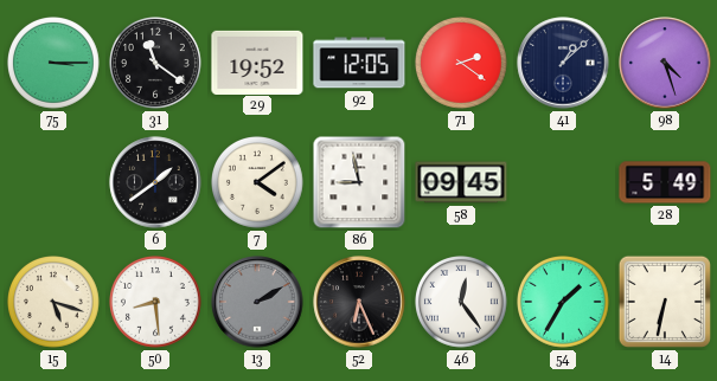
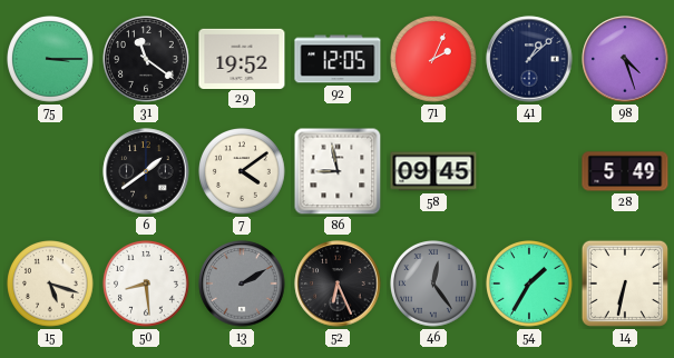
71: 2:21 -> 2:04 (434, 60)
46 dial: white -> grey (434, 285)
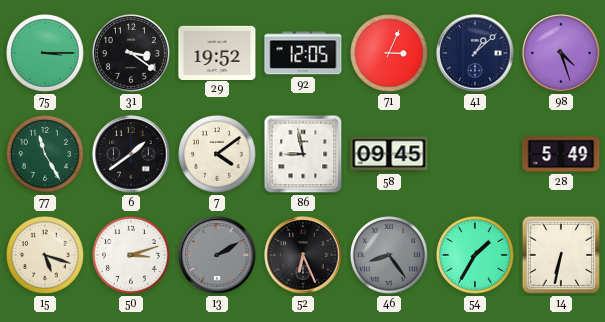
31: 11:21 -> 3:21 (132, 54)
71: 2:04 -> 3:04 (390, 54)
77: none -> 11:25 (46, 155)
50: 8:29 -> 3:12 (132, 256)
46: 12:24 -> 8:24 (390, 256)
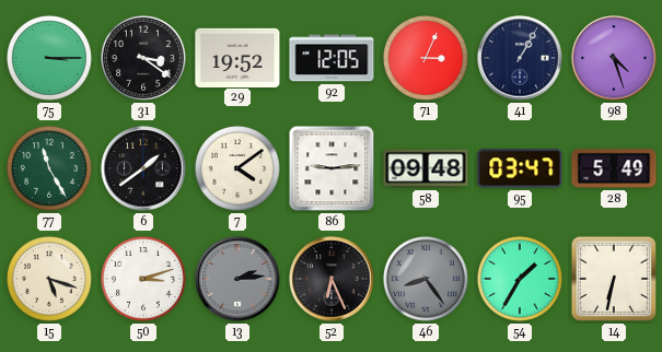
41: 1:08 -> 1:05 (520, 58)
86: 8:58 -> 9:14 (332, 168)
58: 09:45 -> 09:48 (426, 168)
95: none -> 03:47 (520, 168)
13: 2:10 -> 2:14 (237, 279)
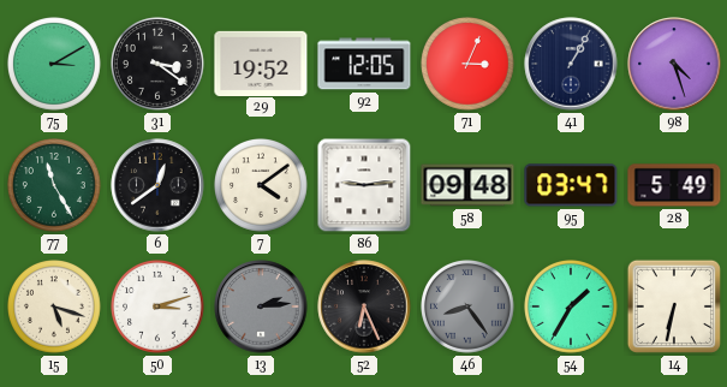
75: 3:15 -> 3:10 (55, 65)
6: 1:39 -> 12:39 (157, 185)
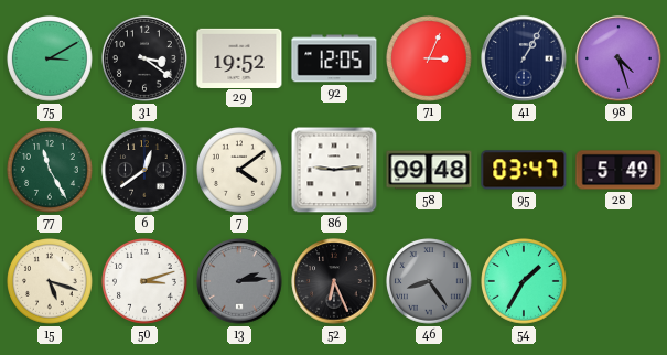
14: 6:32 -> none (674, 306)
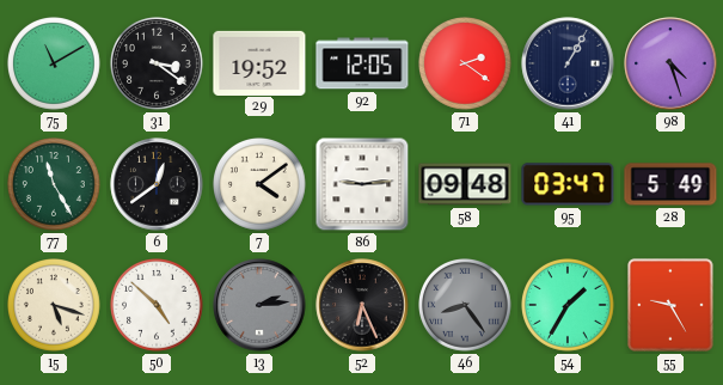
75: 3:10 -> 11:10 (55, 65)
71: 3:04 -> 2:21 (466, 65)
50: 3:12 -> 4:52 (158, 306)
55: none -> 9:25 (670, 305)
